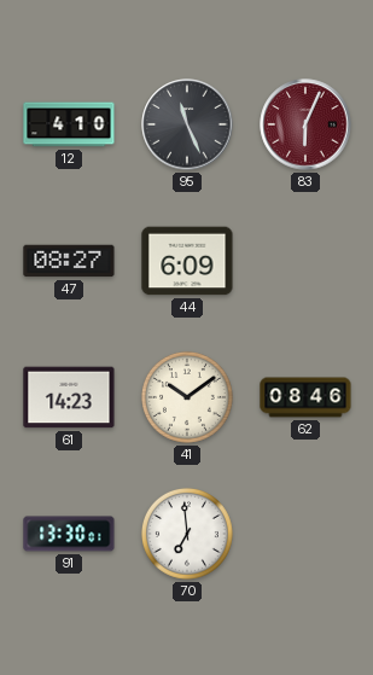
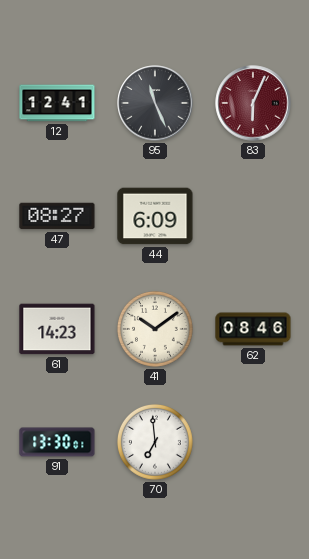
12: 4:10 -> 12:41 (57, 103)
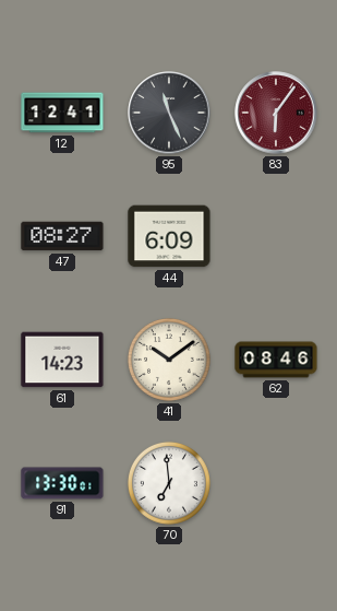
83: 6:04 -> 6:06 (276, 113)
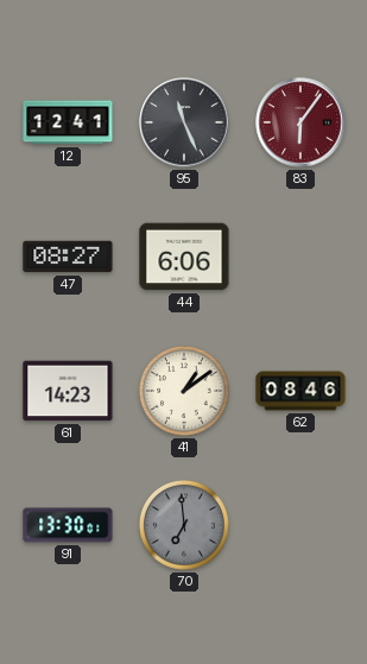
44: 6:09 -> 6:06 (184, 257)
41: 10:09 -> 1:09 (184, 391)
70 dial: white -> grey (184, 525)
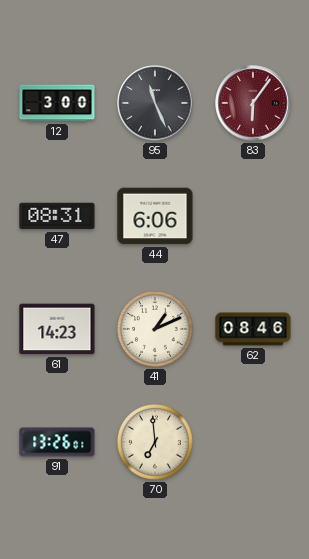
12: 12:41 -> 3:00 (57, 103)
47: 08:27 -> 08:31 (57, 216)
41: 1:09 -> 1:11 (155, 329)
91: 13:30 -> 13:26 (57, 442)
70 dial: grey -> cream (155, 442)
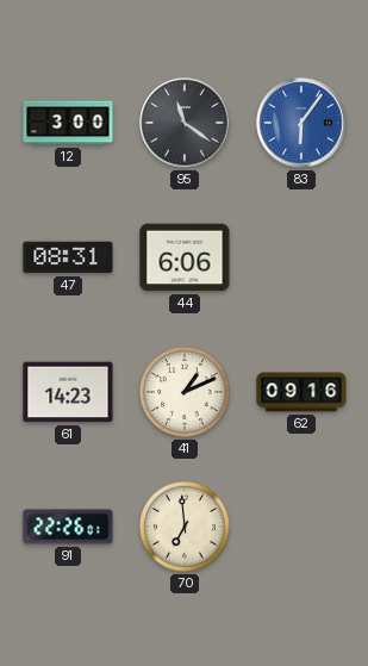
95: 11:26 -> 11:21 (185, 123)
83 dial: burgundy -> blue (301, 123)
62: 08:46 -> 09:16 (301, 392)
91: 13:26 -> 22:26 (68, 527)
